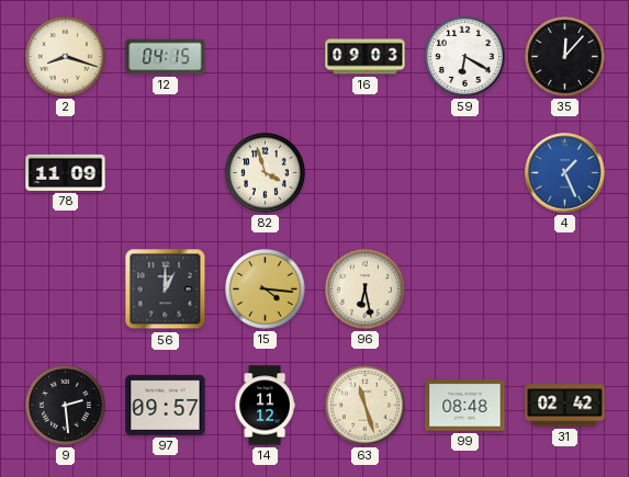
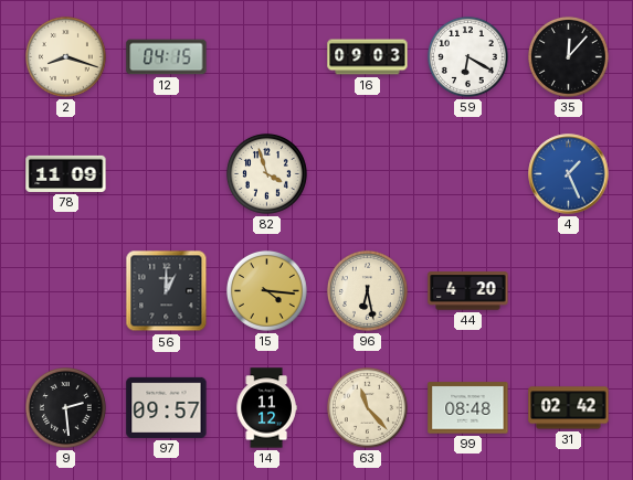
44: none -> 4:20 (468, 291)
63: 11:27 -> 11:23 (367, 407)
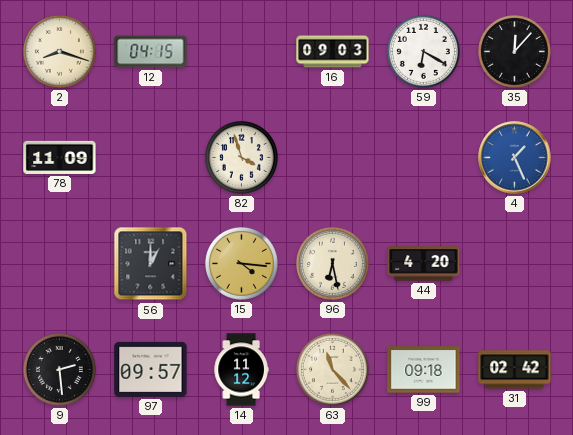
99: 08:48 -> 09:18 (424, 370)
